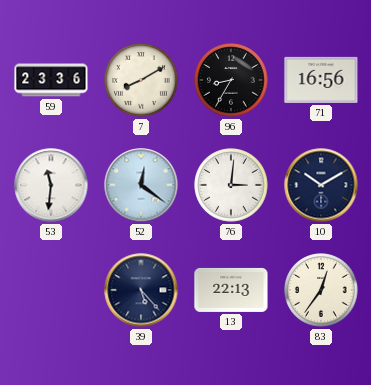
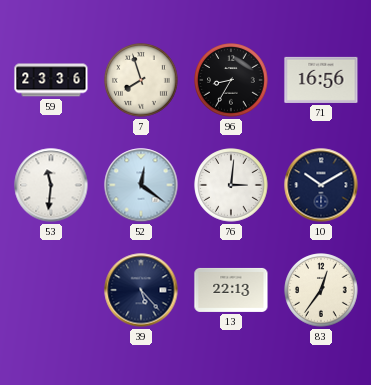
7: 8:10 -> 7:57 (141, 80)
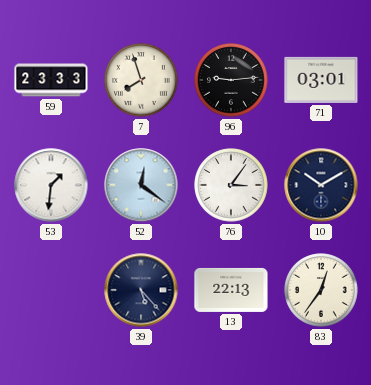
59: 23:36 -> 23:33 (51, 80)
96: 8:35 -> 9:14 (231, 80)
71: 16:56 -> 03:01 (321, 80)
53: 11:31 -> 1:31 (51, 185)
76: 3:01 -> 3:06 (231, 185)
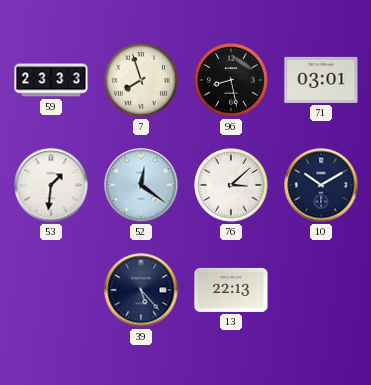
96: 9:14 -> 8:28 (231, 80)
76: 3:06 -> 3:08 (231, 185)
83: 12:36 -> none (321, 290)
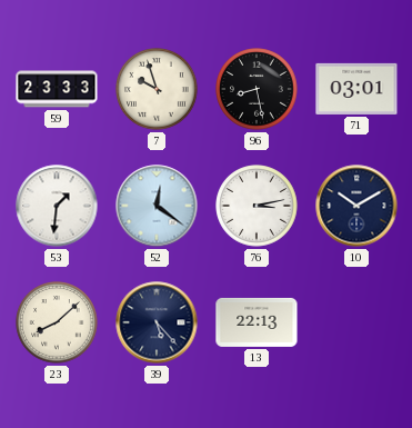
7: 7:57 -> 9:57 (157, 89)
76: 3:08 -> 3:13 (257, 206)
23: none -> 8:08 (57, 322)
